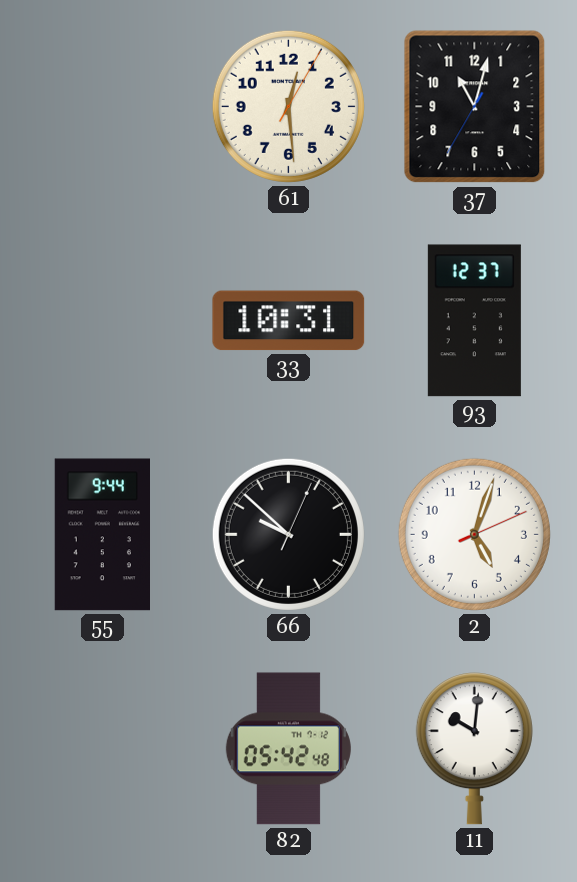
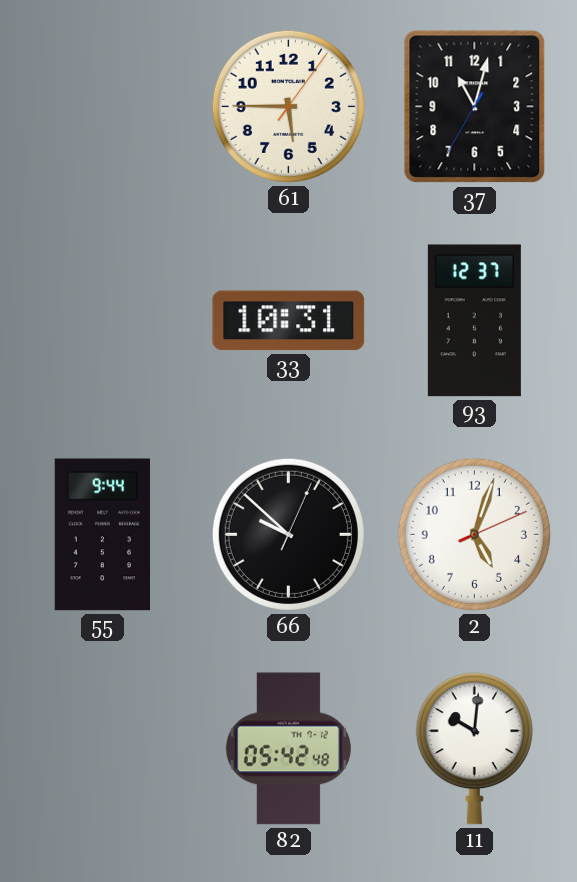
61: 12:29 -> 5:45 (288, 106)
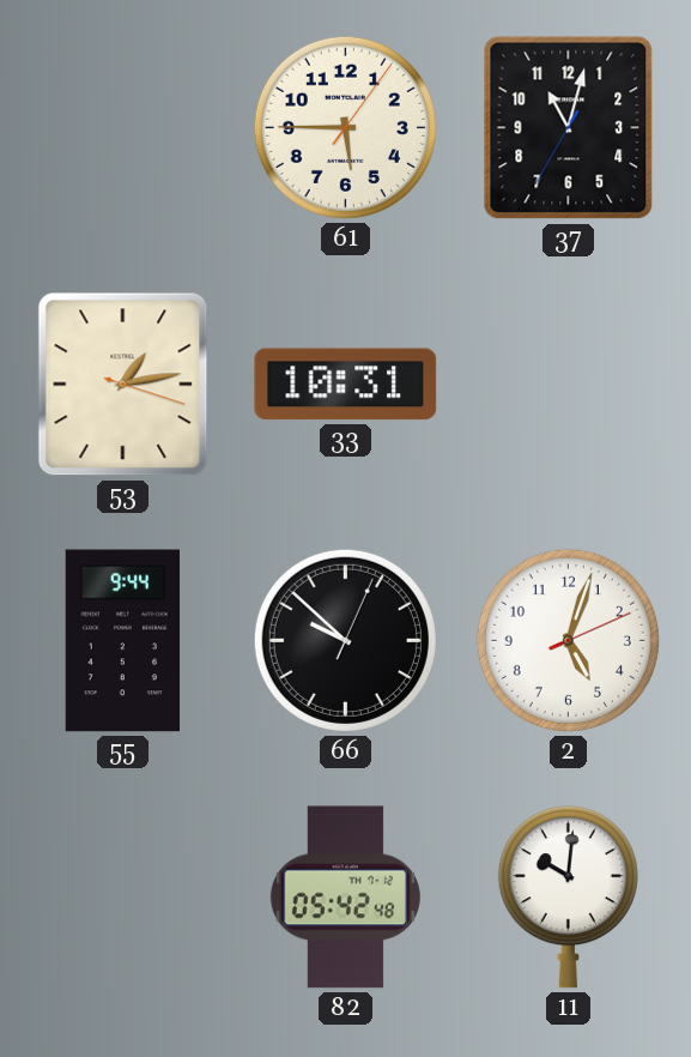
53: none -> 1:13 (123, 385)
93: 12:37 -> none (474, 321)
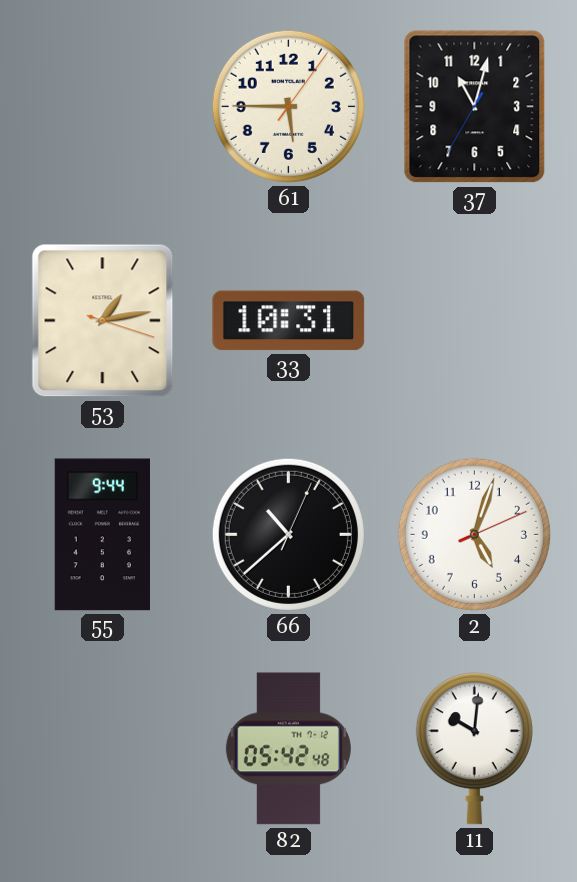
66: 9:52 -> 10:38 (288, 534)
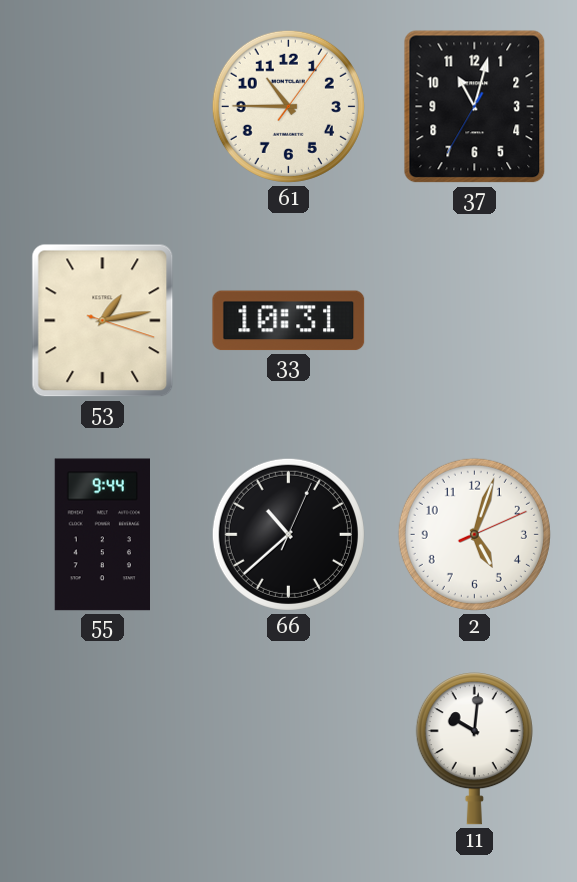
61: 5:45 -> 10:45 (288, 106)
82: 05:42 -> none (288, 749)
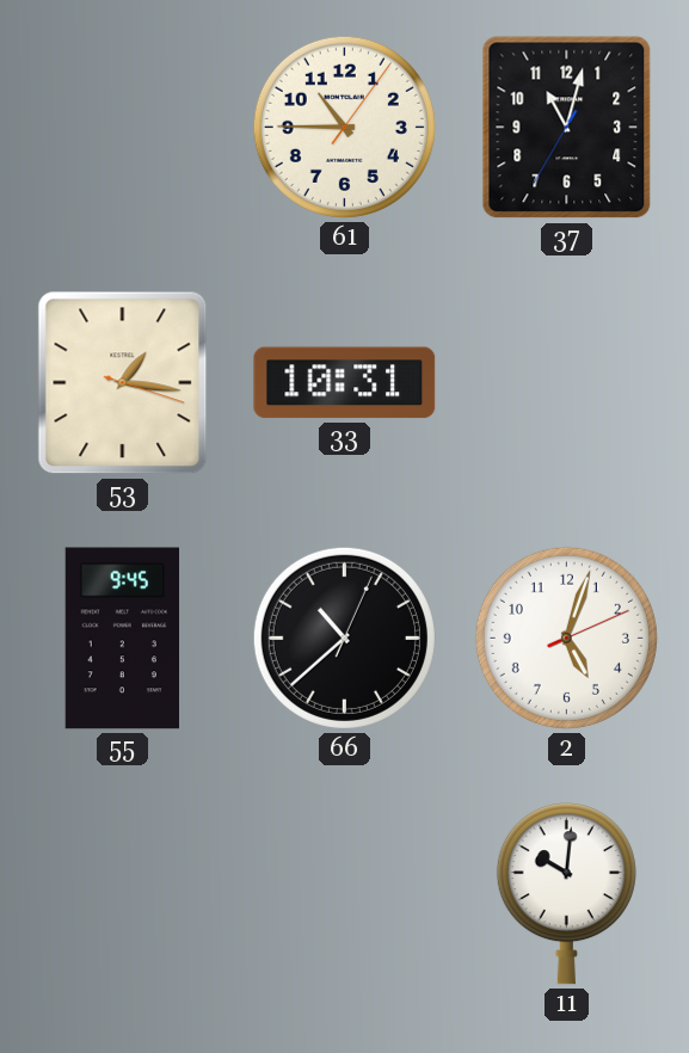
53: 1:13 -> 1:16 (123, 383)
55: 9:44 -> 9:45 (122, 639)
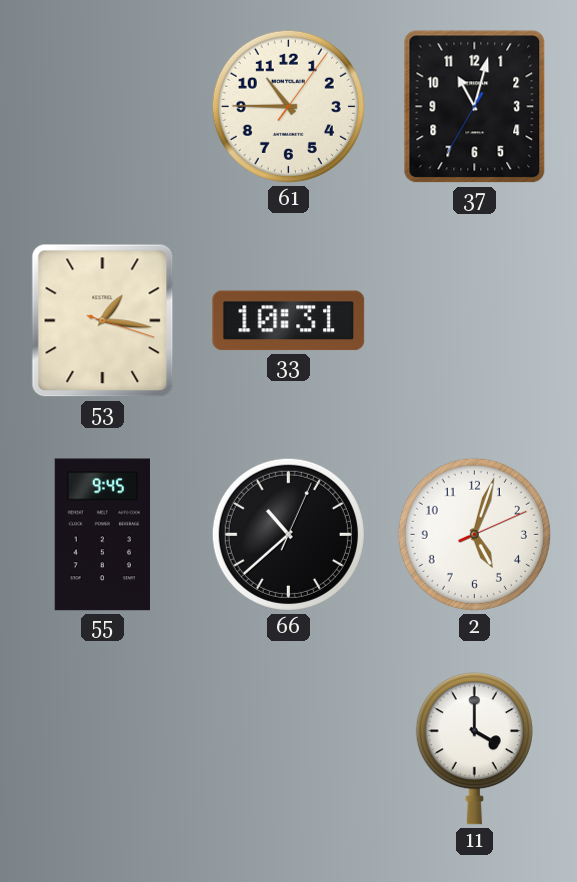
11: 10:01 -> 4:00 (474, 749)
